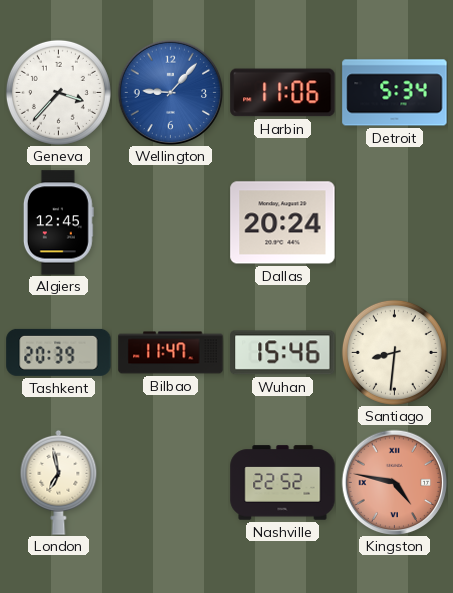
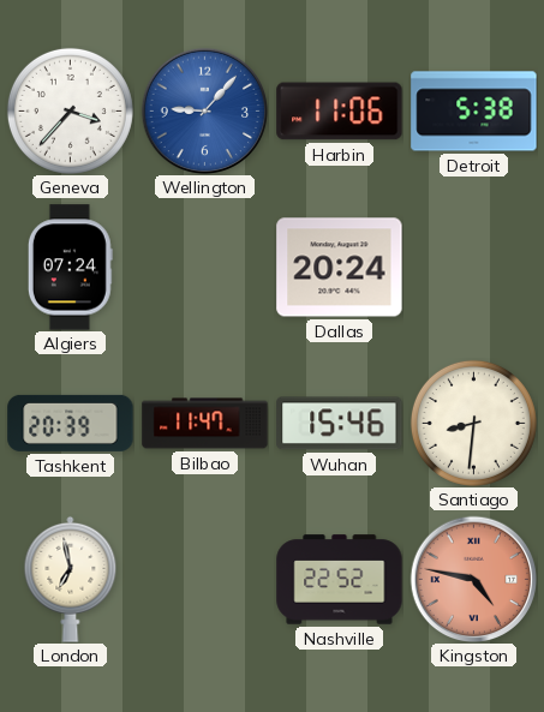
Detroit: 5:34 -> 5:38 (474, 112)
Algiers: 12:45 -> 07:24 (70, 268)
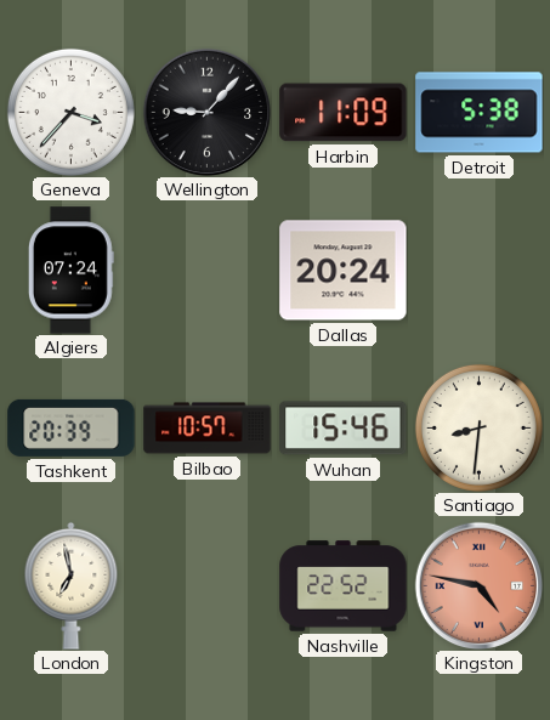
Wellington dial: blue -> black (206, 112)
Harbin: 11:06 -> 11:09 (344, 113)
Bilbao: 11:47 -> 10:57 (208, 429)
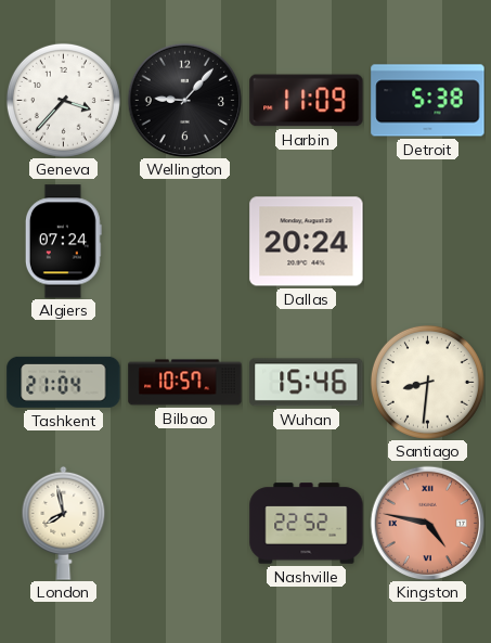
Tashkent: 20:39 -> 21:04 (64, 382)
London: 6:58 -> 7:58 (64, 523)
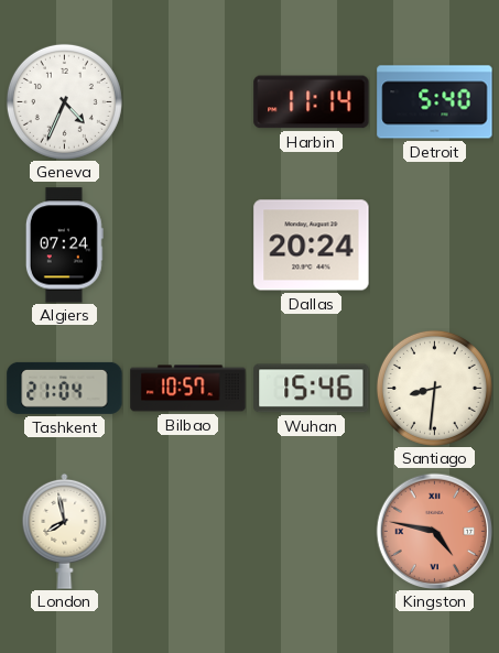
Geneva: 3:37 -> 4:34 (64, 101)
Wellington: 9:07 -> none (184, 100)
Harbin: 11:09 -> 11:14 (312, 102)
Detroit: 5:38 -> 5:40 (435, 102)
Nashville: 22:52 -> none (307, 524)
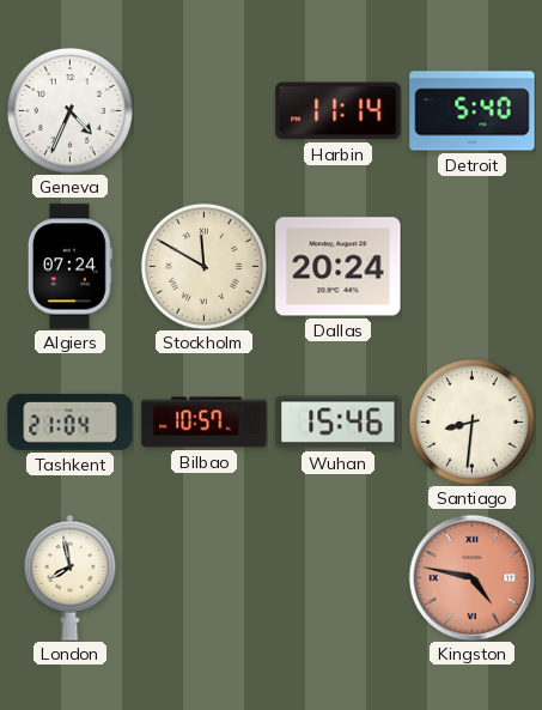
Stockholm: none -> 11:50 (203, 266)
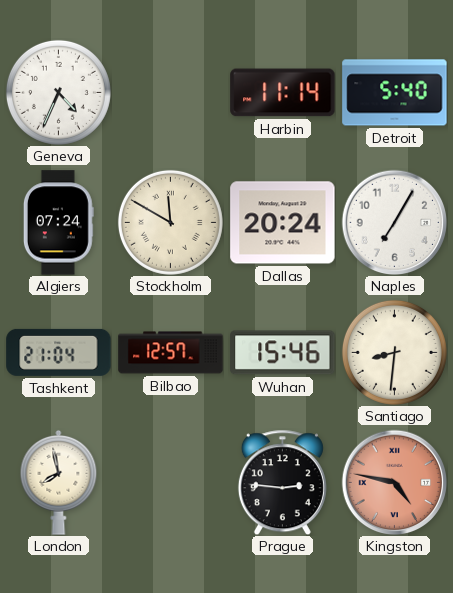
Naples: none -> 7:05 (394, 222)
Bilbao: 10:57 -> 12:57 (171, 353)
Prague: none -> 2:46 (282, 482)
